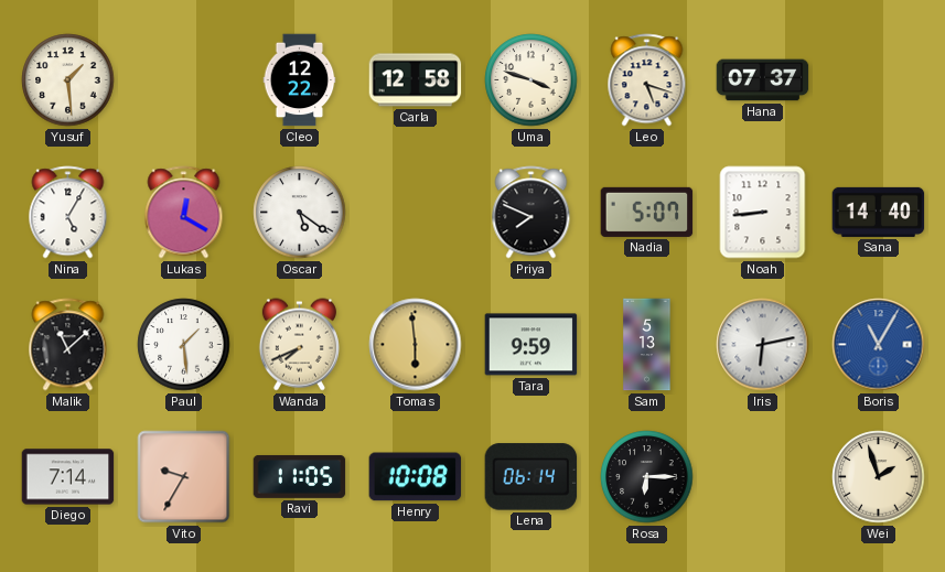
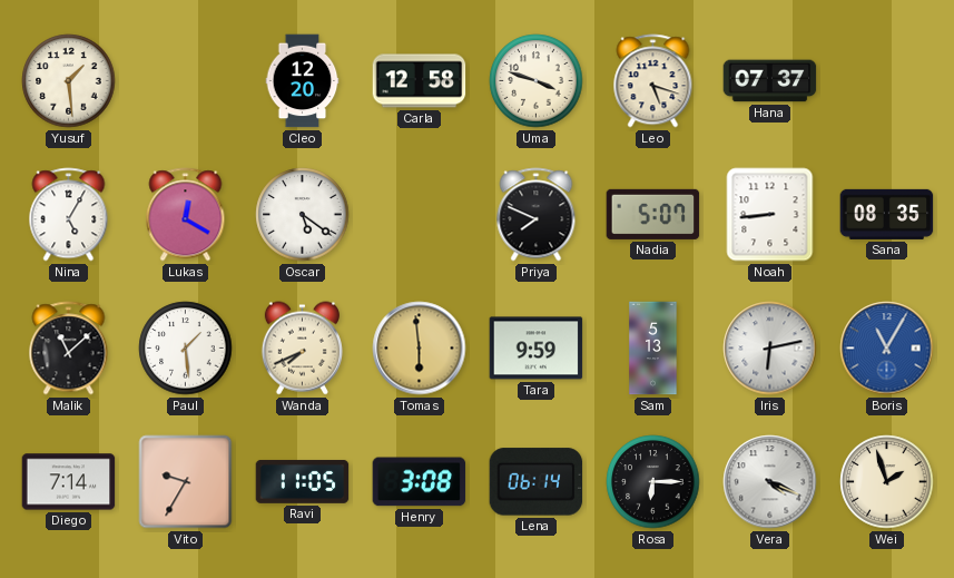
Cleo: 12:22 -> 12:20 (303, 81)
Sana: 14:40 -> 08:35 (887, 214)
Henry: 10:08 -> 3:08 (420, 482)
Vera: none -> 4:19 (770, 482)
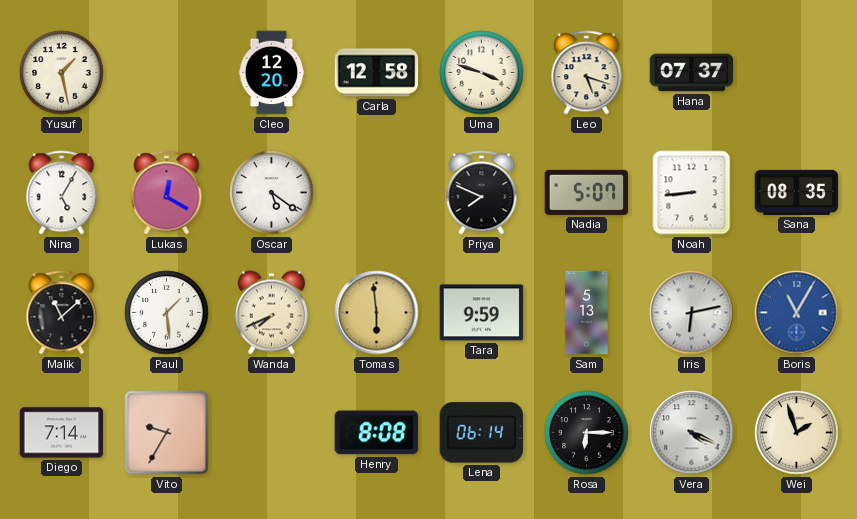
Yusuf: 1:29 -> 1:28 (62, 73)
Ravi: 11:05 -> none (303, 482)
Henry: 3:08 -> 8:08 (377, 433)
